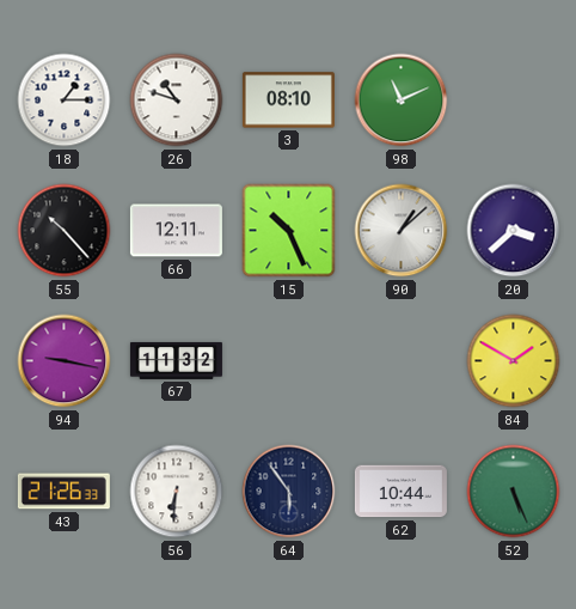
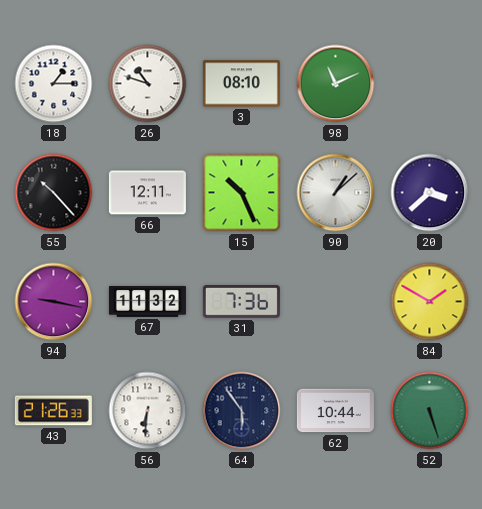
31: none -> 7:36 (241, 302)
52: 5:26 -> 5:27 (430, 411)
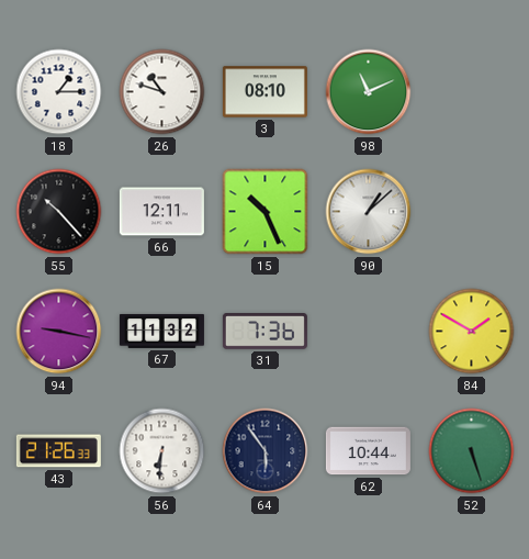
20: 3:38 -> none (430, 193)
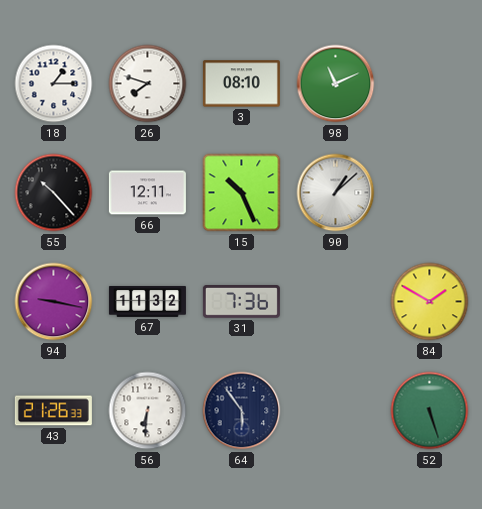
26: 10:48 -> 7:48 (148, 84)
62: 10:44 -> none (368, 451)
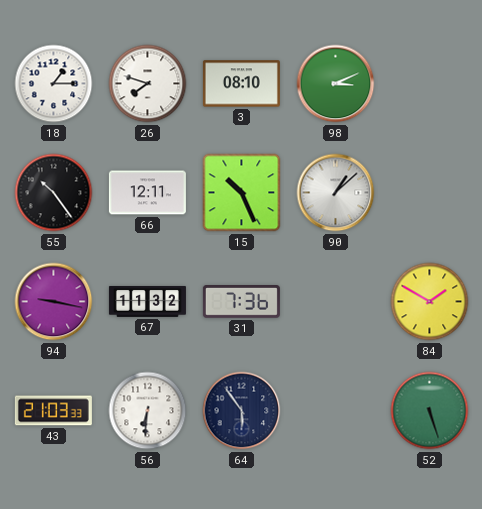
98: 11:11 -> 3:11 (336, 84)
55: 10:23 -> 10:24 (54, 193)
43: 21:26 -> 21:03 (53, 411)
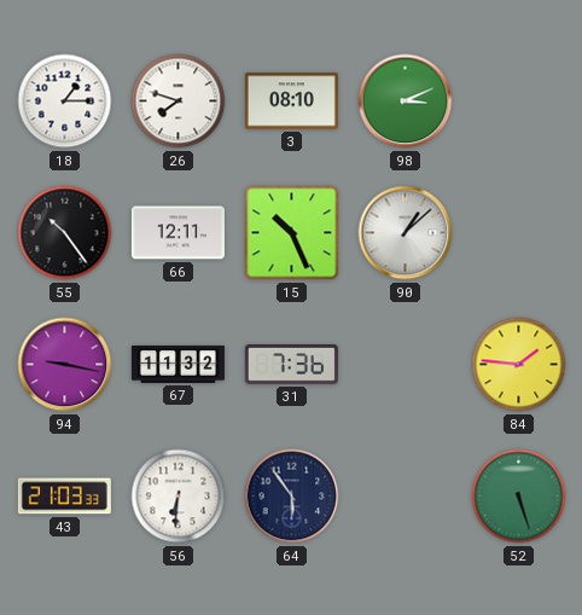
84: 1:50 -> 1:46 (519, 365)
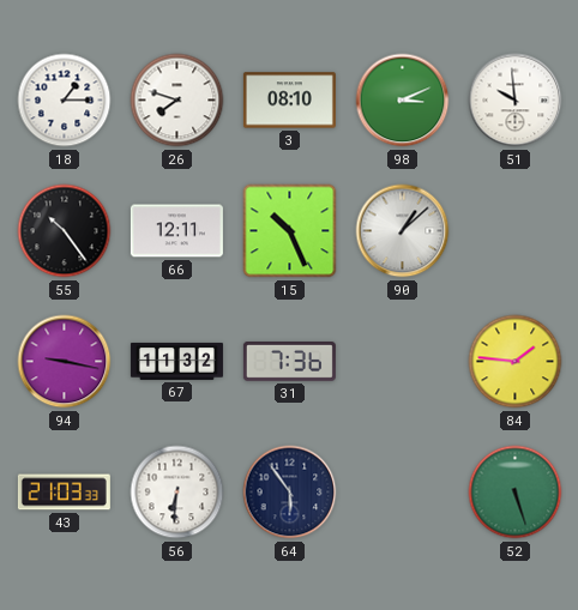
51: none -> 9:59 (516, 101)
